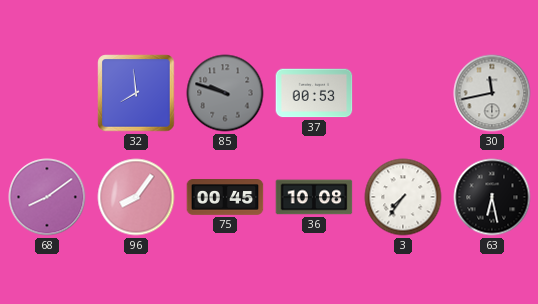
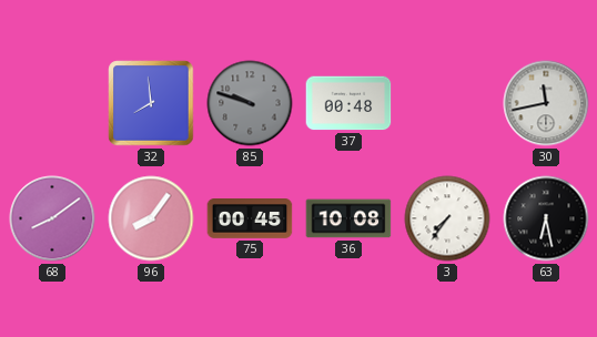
37: 00:53 -> 00:48 (348, 103)
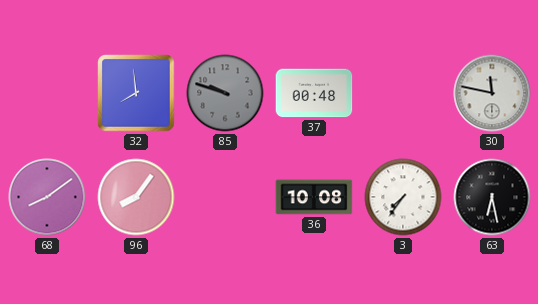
30: 11:43 -> 11:47 (492, 93)
75: 00:45 -> none (250, 218)
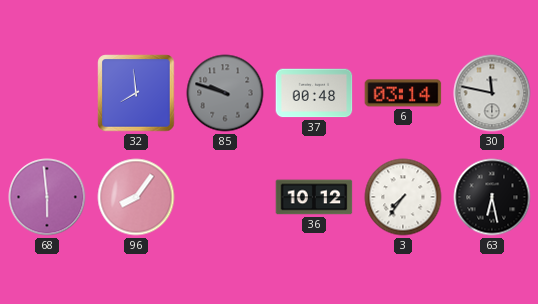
6: none -> 03:14 (403, 93)
68: 8:09 -> 5:59 (47, 197)
36: 10:08 -> 10:12 (314, 197)
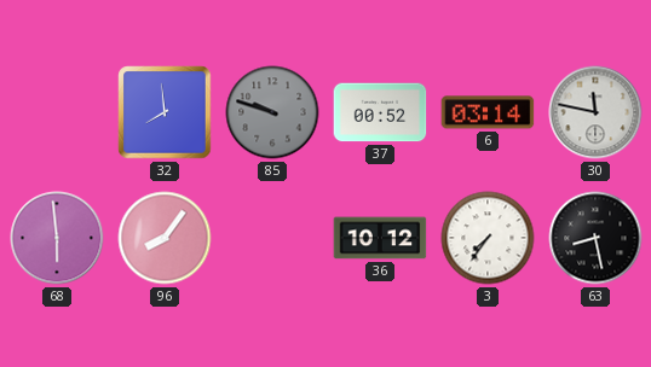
37: 00:48 -> 00:52 (380, 112)
63: 6:28 -> 8:28 (595, 238)
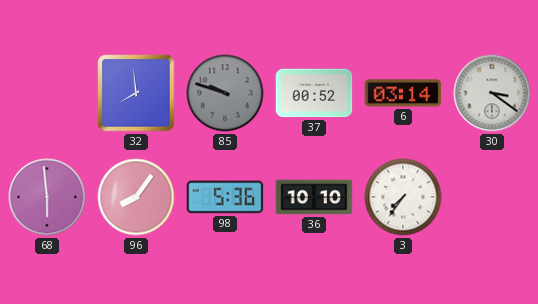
30: 11:47 -> 3:21 (492, 93)
98: none -> 5:36 (225, 197)
36: 10:12 -> 10:10 (314, 197)
63: 8:28 -> none (595, 238)
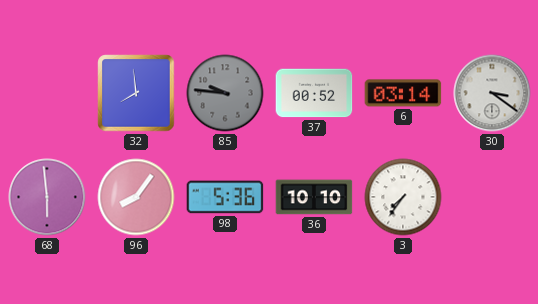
85: 9:48 -> 9:46 (225, 93)
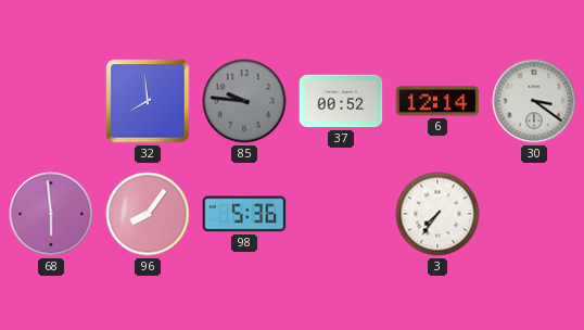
6: 03:14 -> 12:14 (437, 101)
36: 10:10 -> none (314, 197)
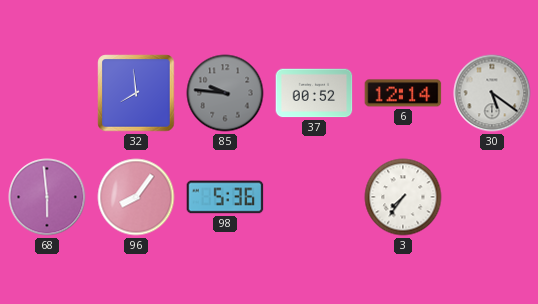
30: 3:21 -> 5:21 (492, 93)
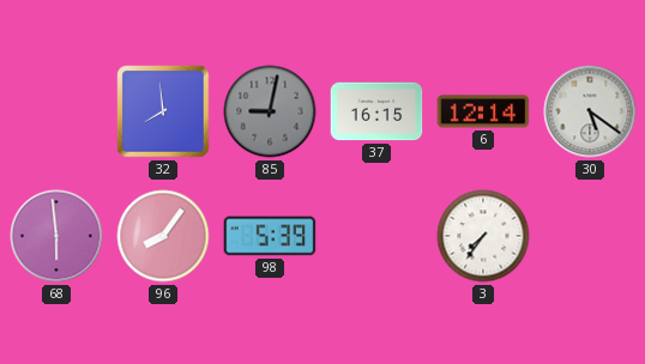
85: 9:46 -> 9:02 (270, 111)
37: 00:52 -> 16:15 (376, 111)
98: 5:36 -> 5:39 (270, 236)
